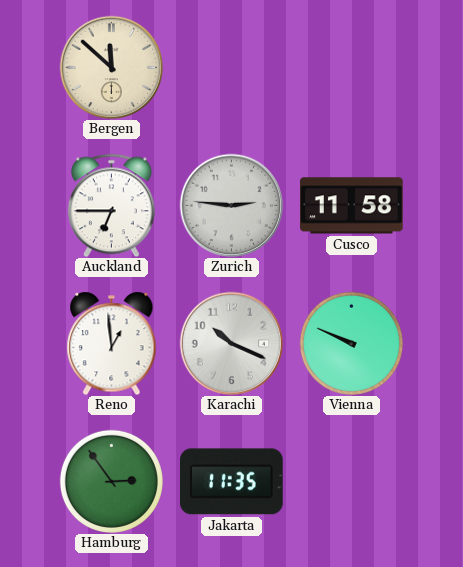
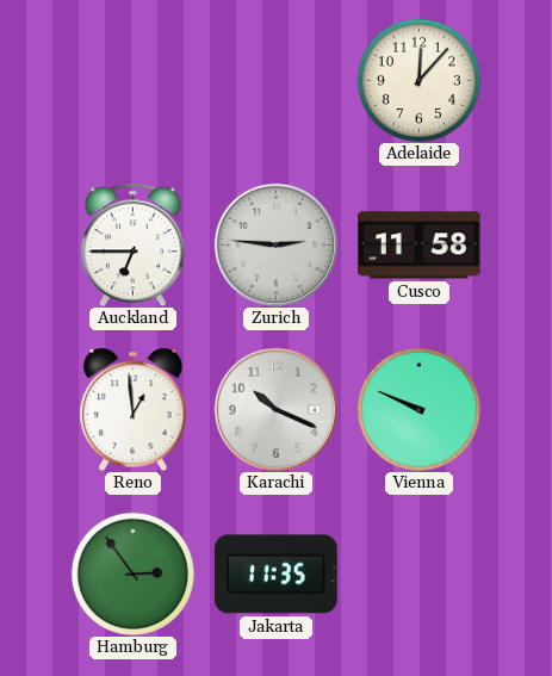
Bergen: 11:52 -> none (111, 67)
Adelaide: none -> 12:07 (418, 80)
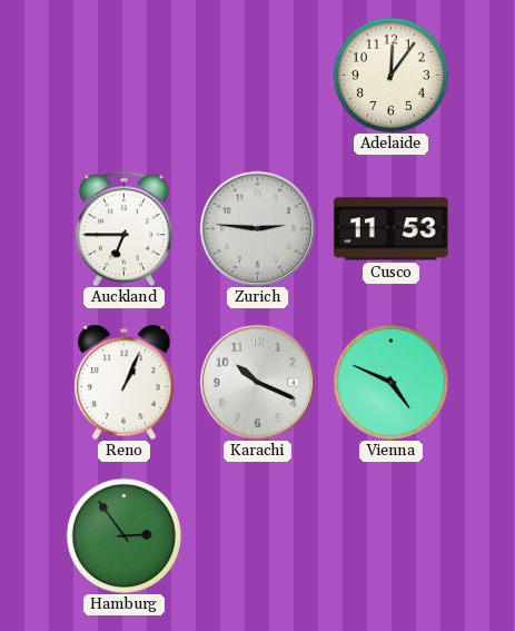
Adelaide: 12:07 -> 12:06 (390, 75)
Cusco: 11:58 -> 11:53 (392, 229)
Reno: 12:59 -> 1:04 (125, 382)
Vienna: 9:49 -> 4:49 (390, 382)
Jakarta: 11:35 -> none (277, 575)
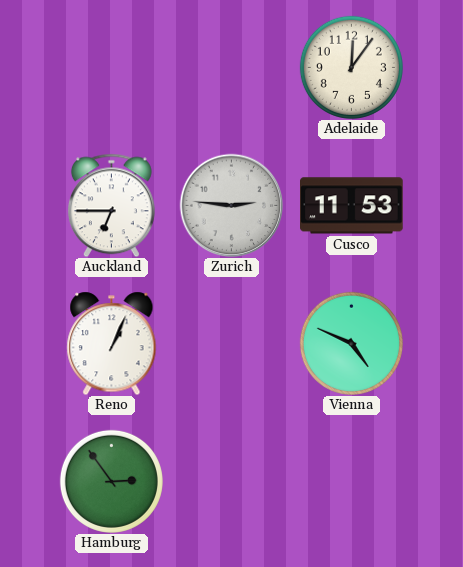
Karachi: 10:19 -> none (257, 382)
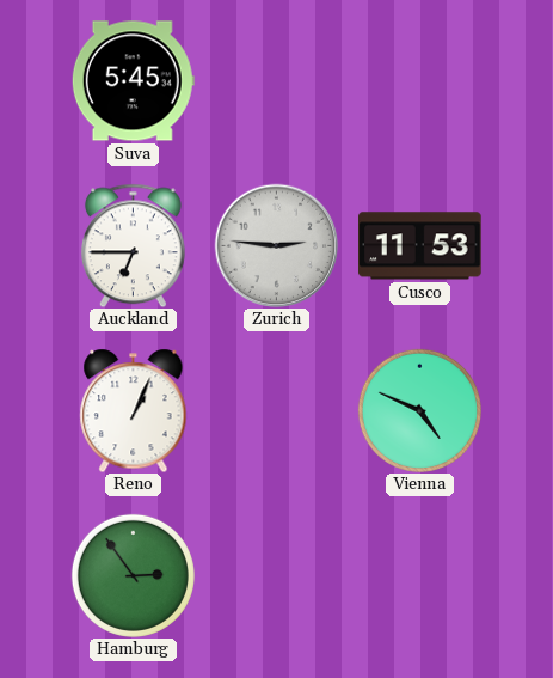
Suva: none -> 5:45 (133, 81)
Adelaide: 12:06 -> none (351, 67)
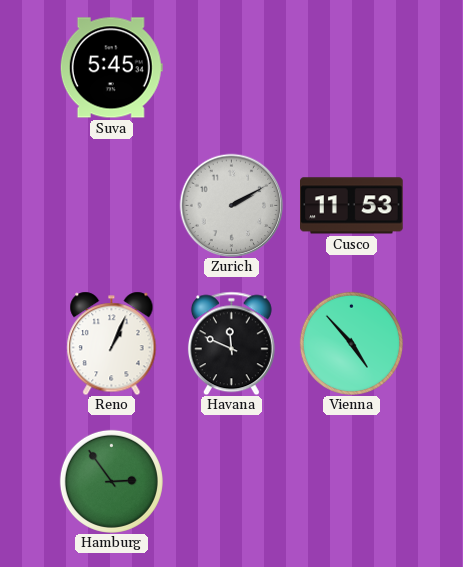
Auckland: 6:45 -> none (133, 245)
Zurich: 2:46 -> 2:10 (231, 205)
Havana: none -> 11:49 (231, 343)
Vienna: 4:49 -> 4:53 (351, 343)
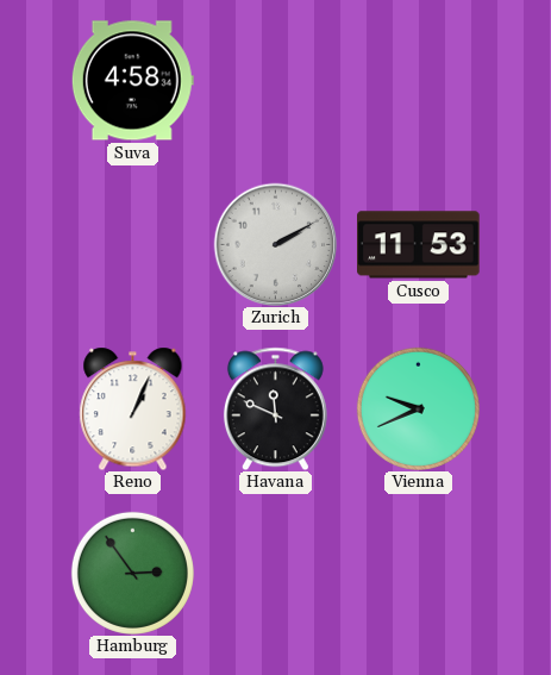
Suva: 5:45 -> 4:58 (132, 81)
Vienna: 4:53 -> 9:41 (418, 408)
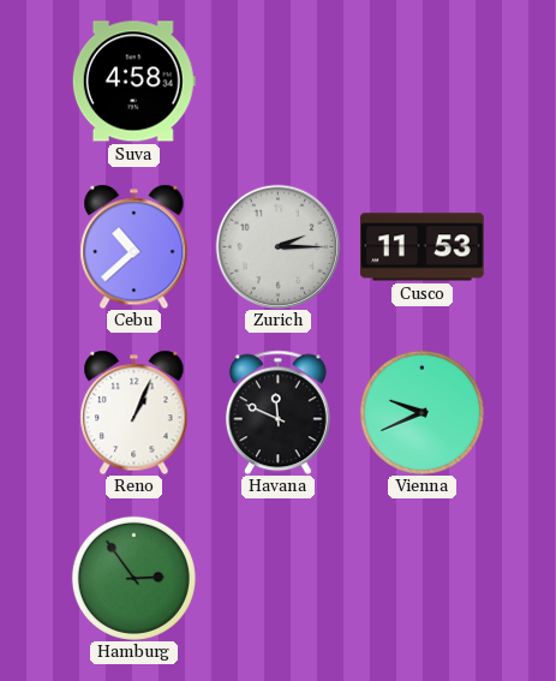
Cebu: none -> 10:38 (134, 246)
Zurich: 2:10 -> 2:15 (277, 246)
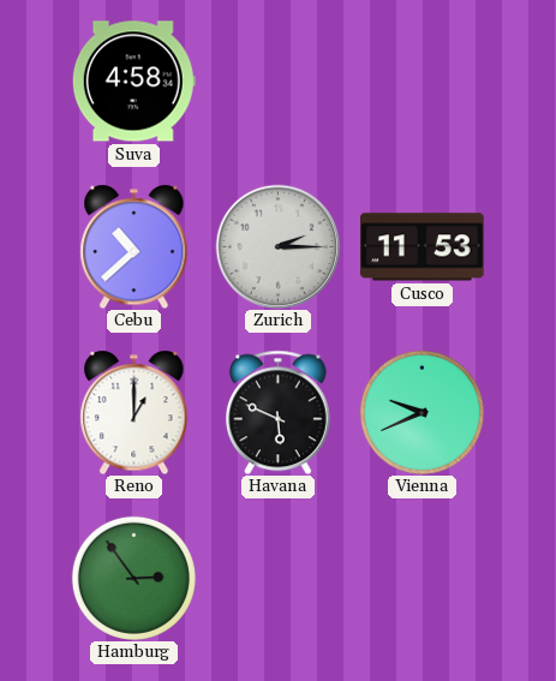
Reno: 1:04 -> 1:00 (134, 412)
Havana: 11:49 -> 5:49 (277, 412)
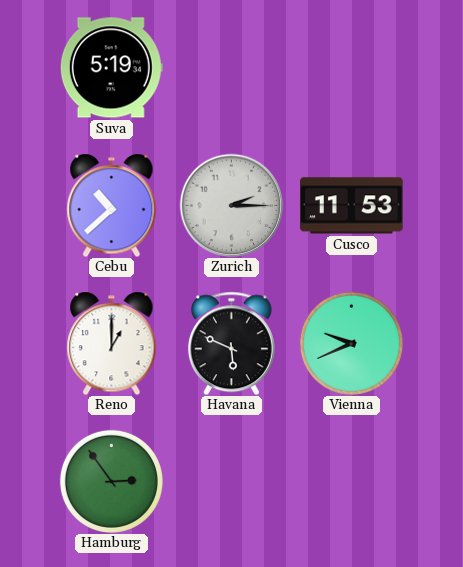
Suva: 4:58 -> 5:19 (111, 68)
